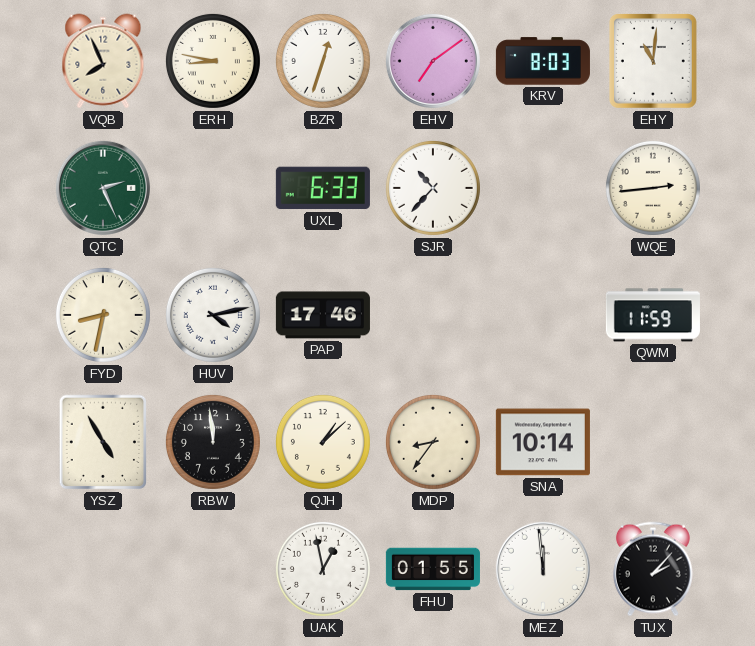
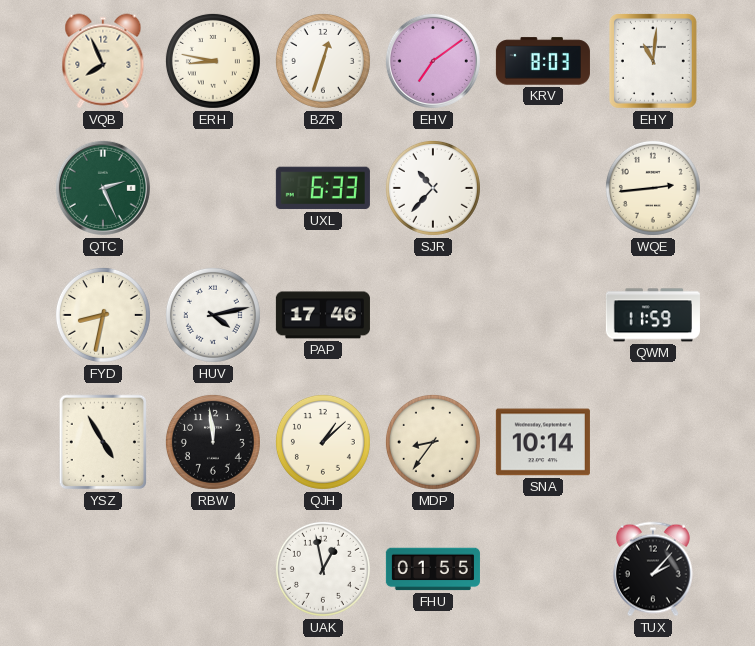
MEZ: 11:59 -> none (543, 569)
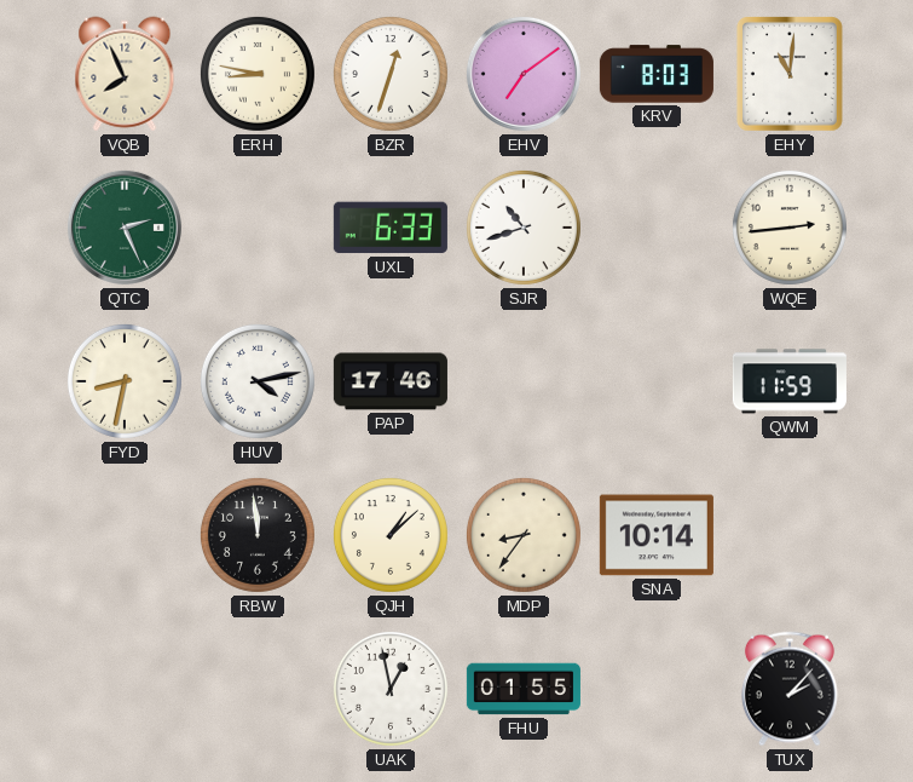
SJR: 10:37 -> 10:42 (524, 228)
YSZ: 4:55 -> none (103, 442)
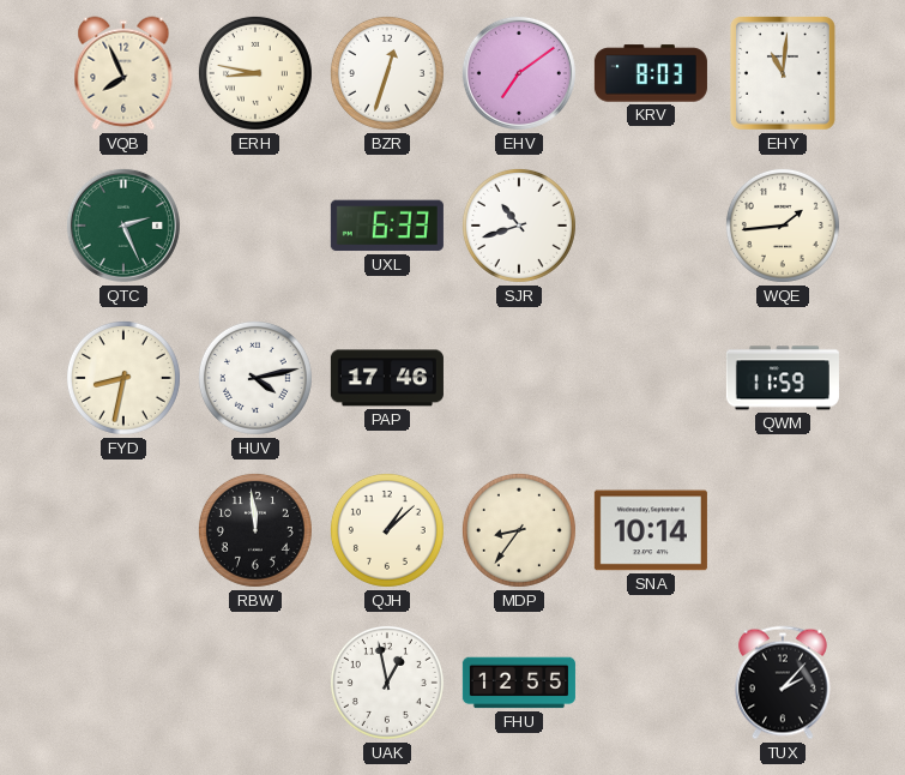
WQE: 2:44 -> 1:44 (783, 226)
FHU: 01:55 -> 12:55 (519, 683)
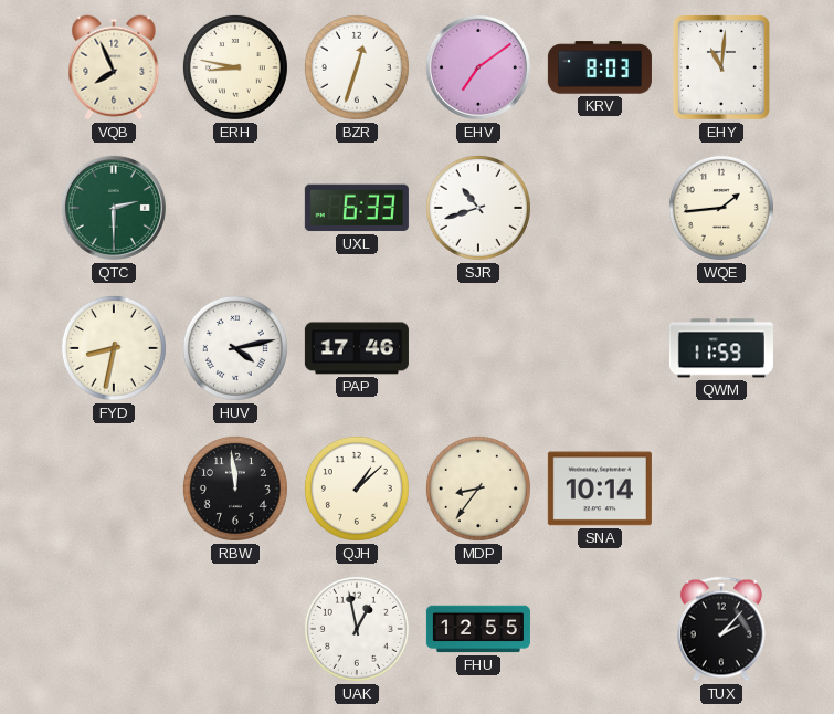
QTC: 2:26 -> 2:30 (114, 208)
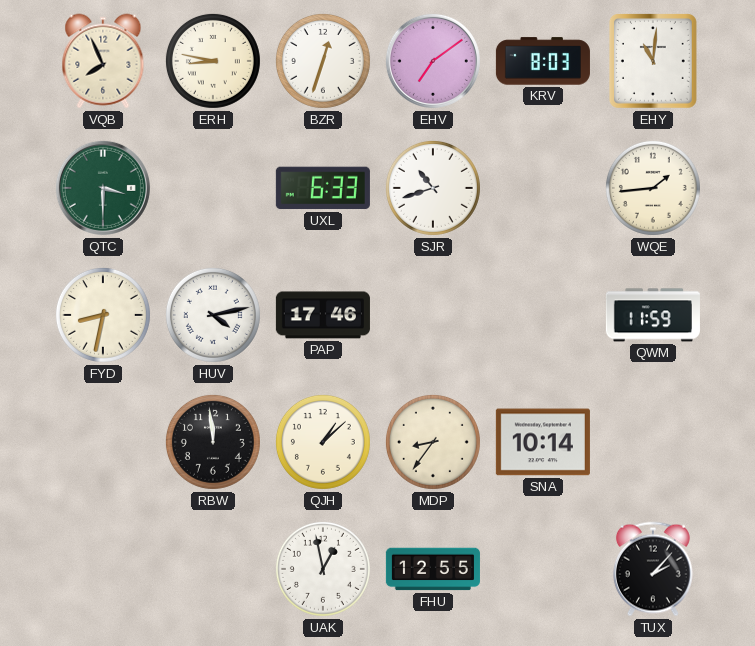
QTC: 2:30 -> 3:30 (103, 188)
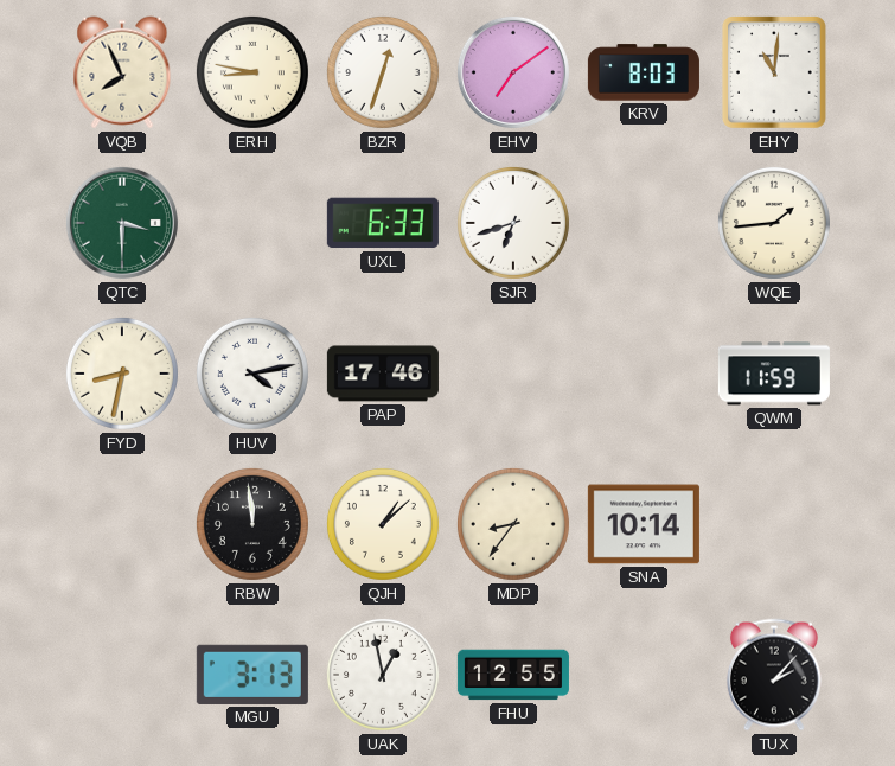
SJR: 10:42 -> 6:42 (513, 223)
MGU: none -> 3:13 (252, 675)
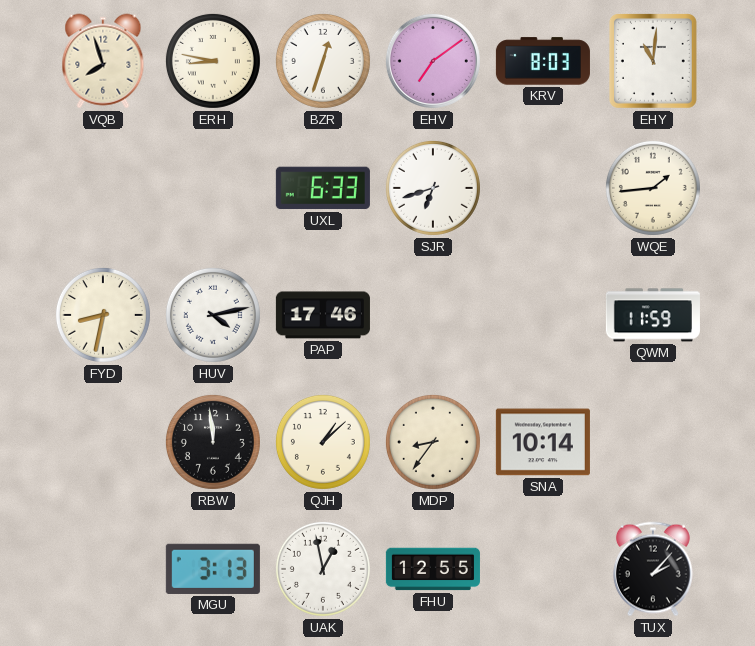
VQB: 7:56 -> 7:57 (103, 61)
QTC: 3:30 -> none (122, 223)
